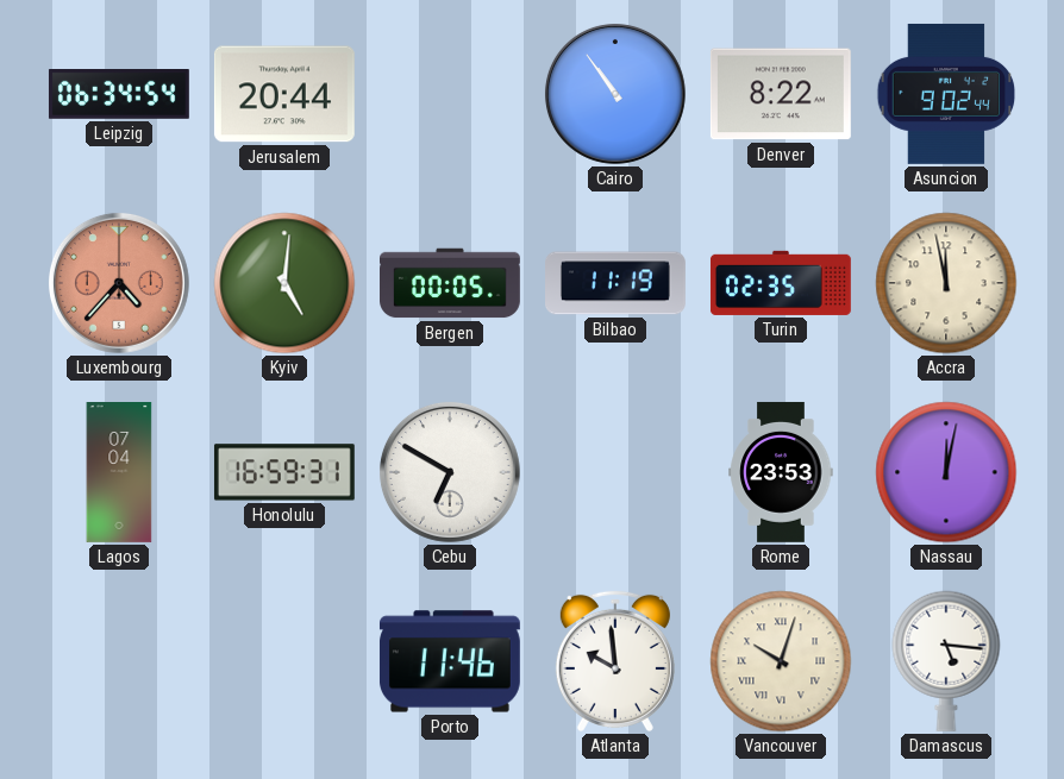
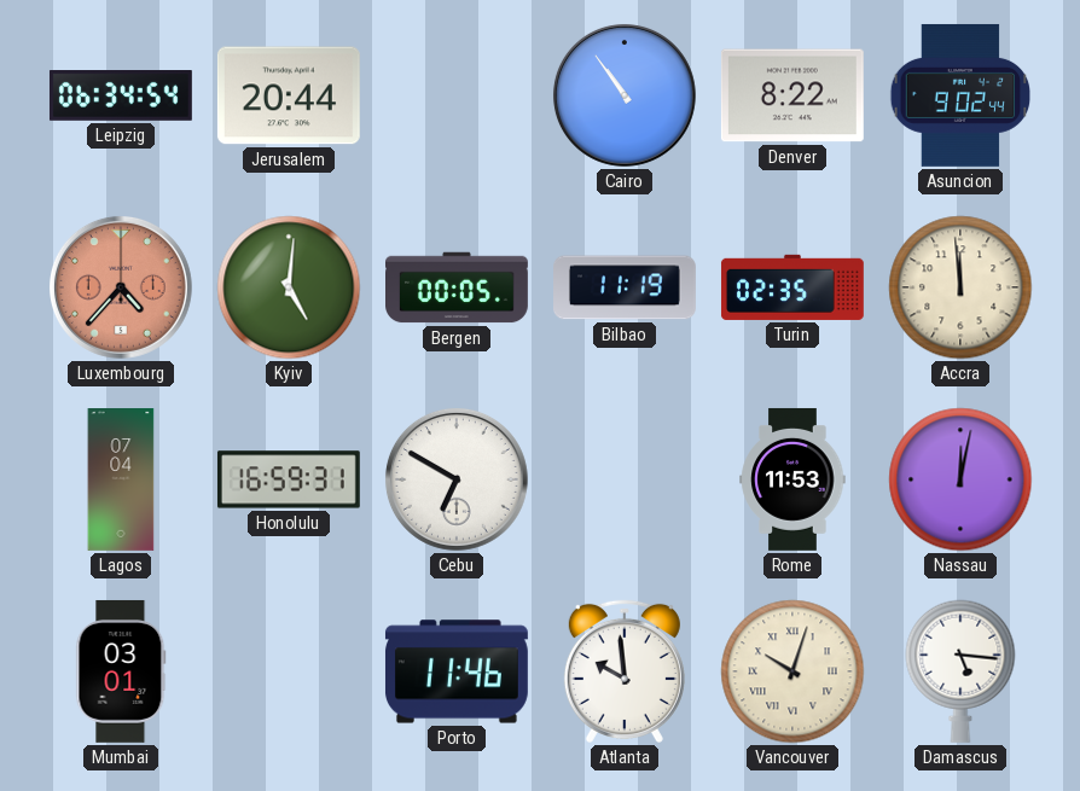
Accra: 11:58 -> 11:59 (960, 287)
Rome: 23:53 -> 11:53 (792, 479)
Mumbai: none -> 03:01 (121, 671)
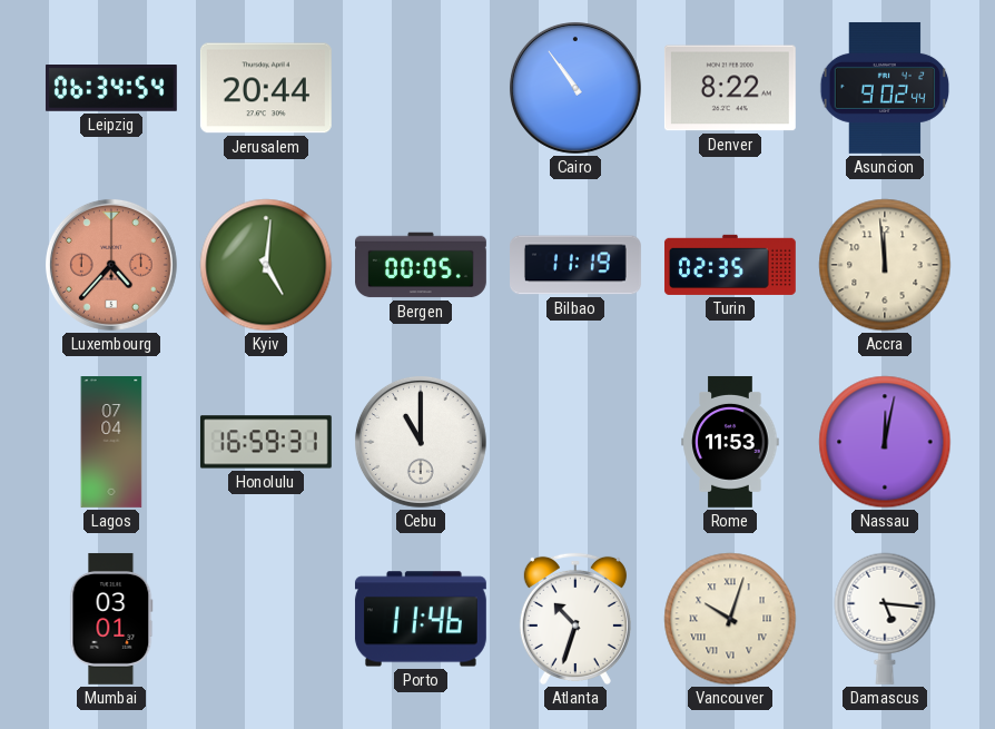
Cebu: 6:50 -> 11:00 (421, 442)
Atlanta: 9:59 -> 10:33 (575, 619)
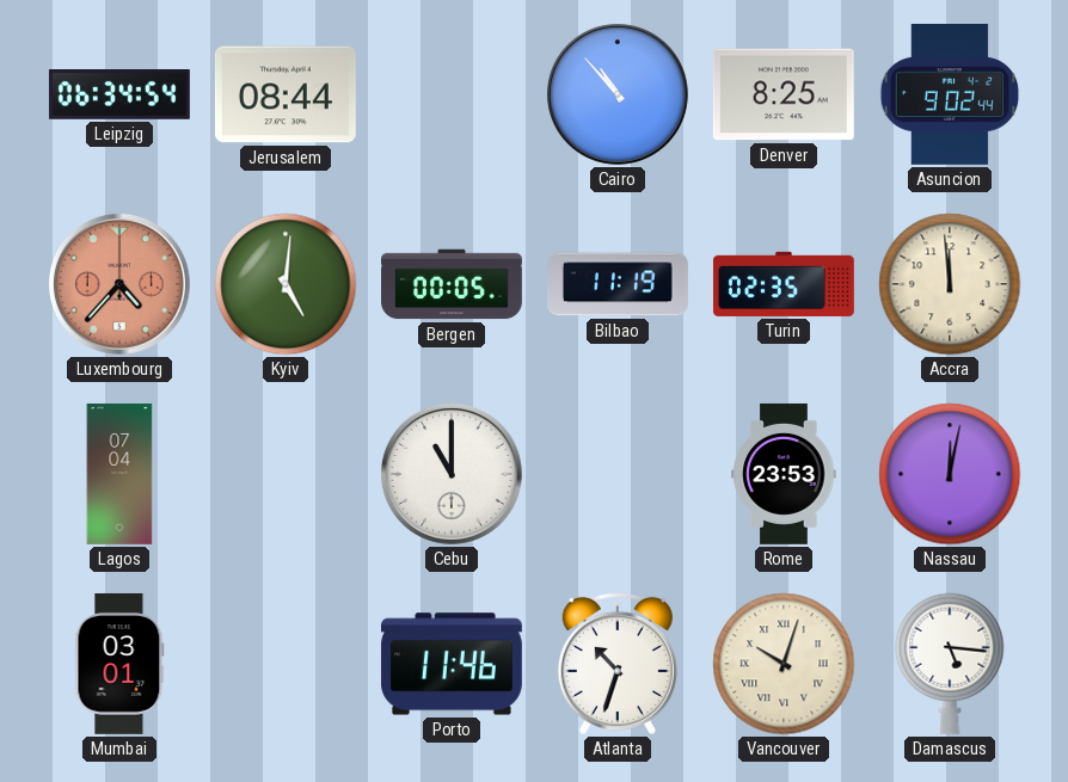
Jerusalem: 20:44 -> 08:44 (286, 94)
Cairo: 10:54 -> 10:53 (618, 94)
Denver: 8:22 -> 8:25 (784, 94)
Honolulu: 16:59 -> none (266, 442)
Rome: 11:53 -> 23:53 (784, 474)
